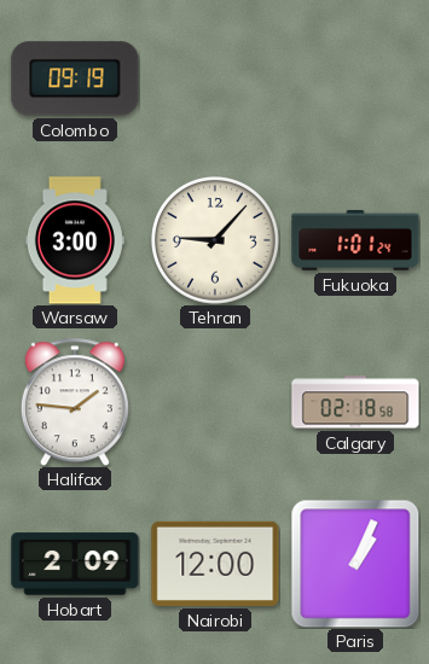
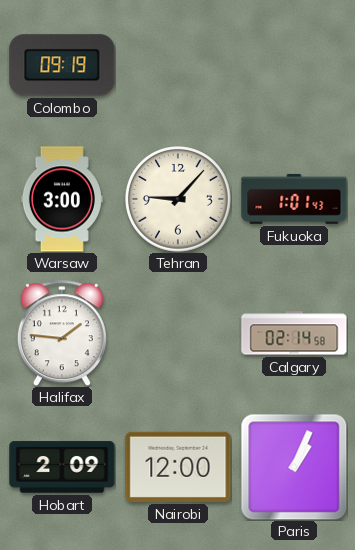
Fukuoka: 1:01:24 -> 1:01:43 (294, 199)
Calgary: 02:18 -> 02:14 (294, 333)
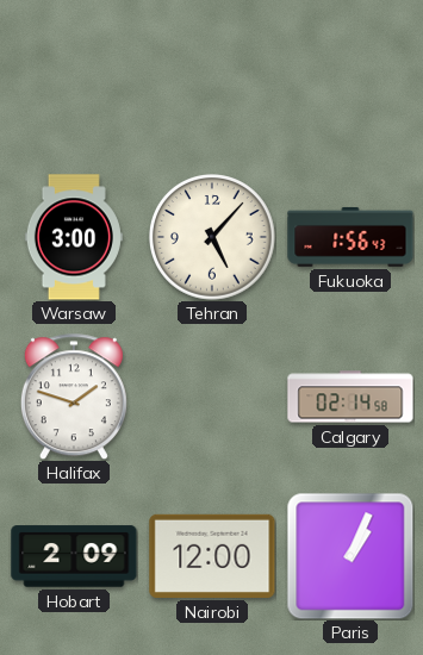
Colombo: 09:19 -> none (62, 65)
Tehran: 9:07 -> 5:07 (213, 238)
Fukuoka: 1:01 -> 1:56 (350, 237)
Halifax: 1:46 -> 1:48 (74, 397)
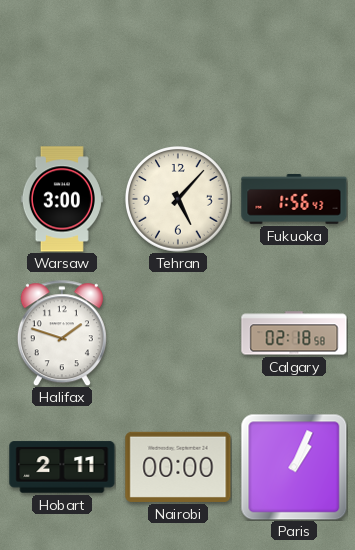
Calgary: 02:14 -> 02:18 (294, 333)
Hobart: 2:09 -> 2:11 (62, 467)
Nairobi: 12:00 -> 00:00 (178, 467)
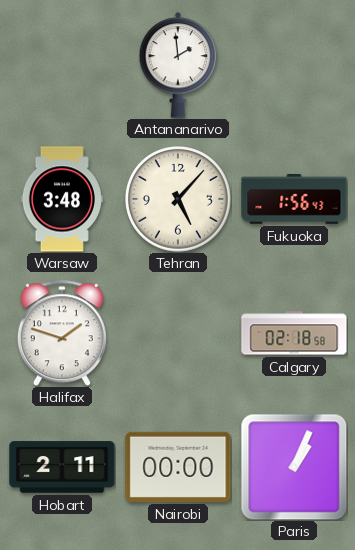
Antananarivo: none -> 1:59 (178, 65)
Warsaw: 3:00 -> 3:48 (62, 199)
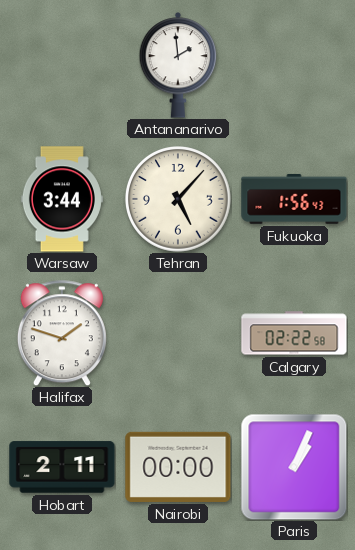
Warsaw: 3:48 -> 3:44 (62, 199)
Calgary: 02:18 -> 02:22 (294, 333)
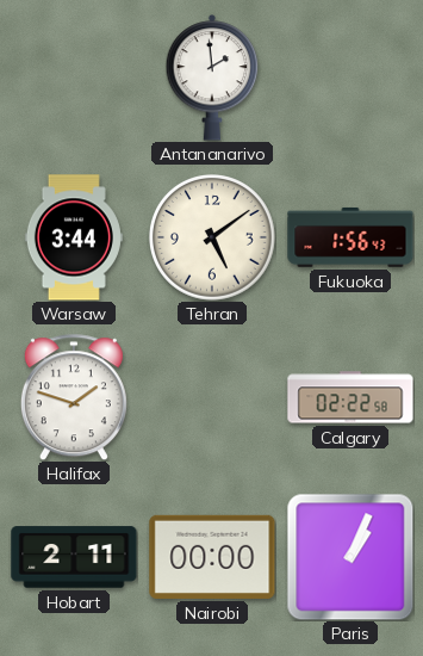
Tehran: 5:07 -> 5:09 (213, 239)
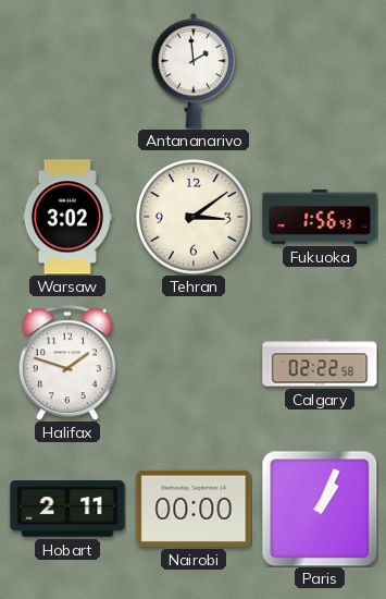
Warsaw: 3:44 -> 3:02 (67, 217)
Tehran: 5:09 -> 3:09 (195, 218)
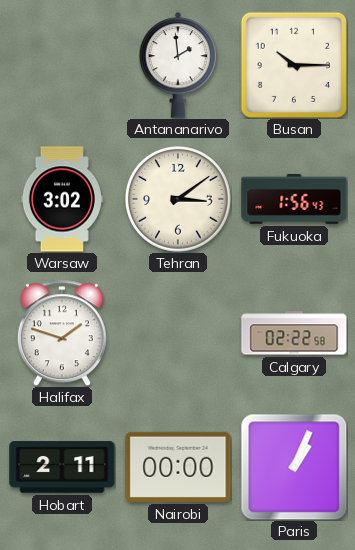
Busan: none -> 10:15 (294, 65)
